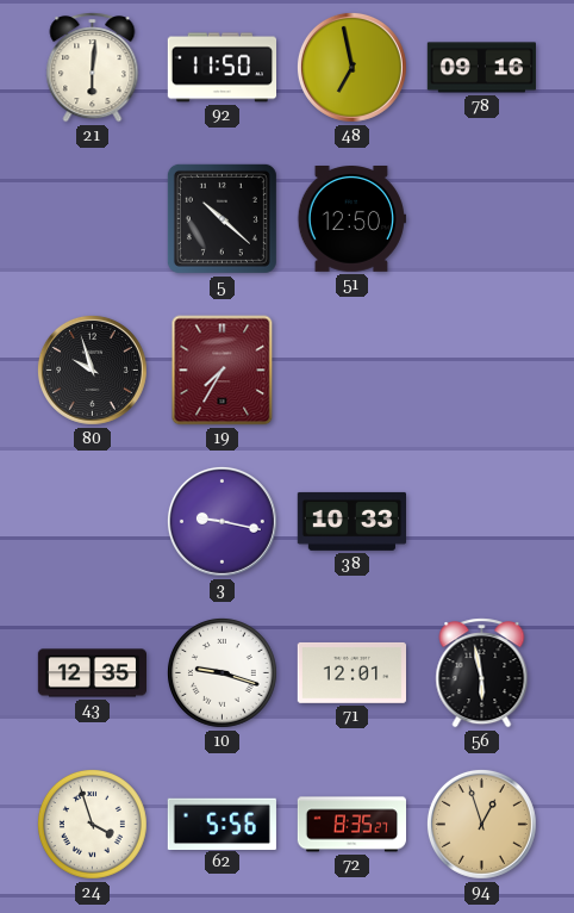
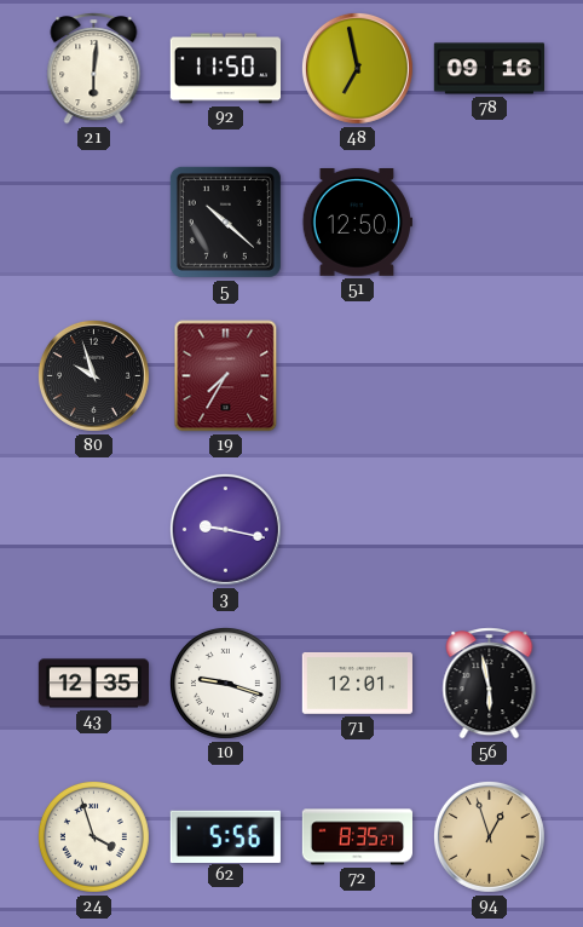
38: 10:33 -> none (351, 521)
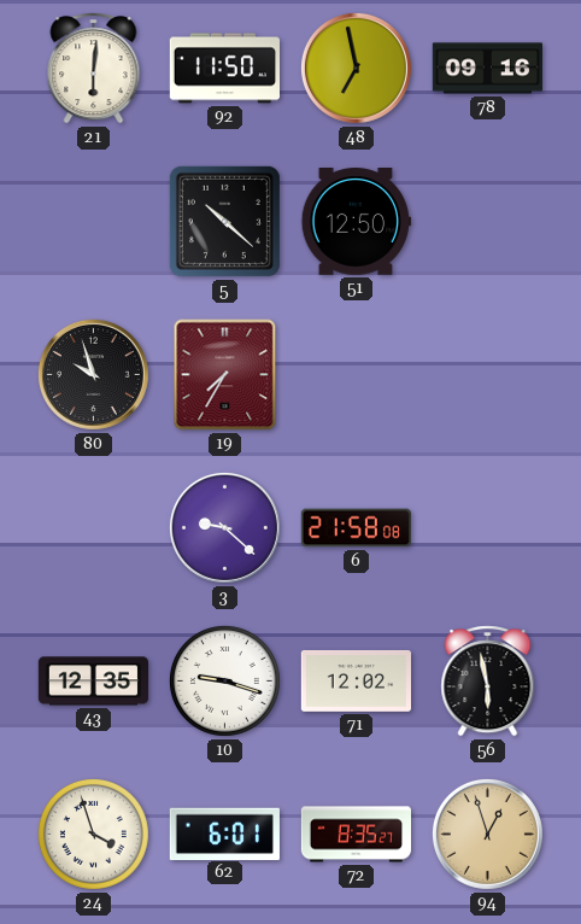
3: 9:17 -> 9:22 (224, 527)
6: none -> 21:58 (356, 528)
71: 12:01 -> 12:02 (356, 680)
62: 5:56 -> 6:01 (224, 834)
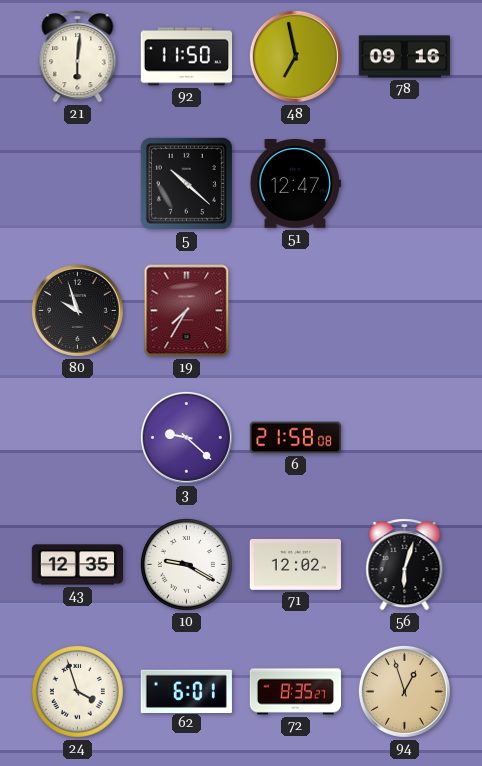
51: 12:50 -> 12:47 (295, 184)
10: 9:18 -> 9:20 (186, 564)
56: 5:58 -> 6:03 (405, 565)
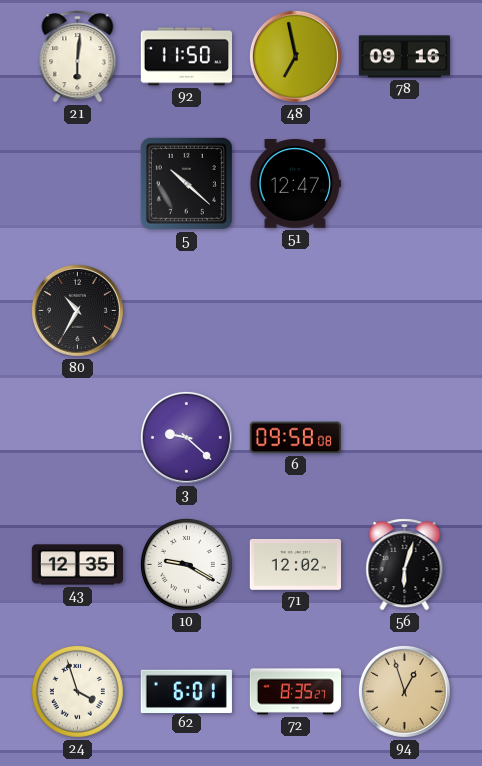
80: 9:57 -> 10:35 (77, 310)
19: 7:35 -> none (187, 311)
6: 21:58 -> 09:58 (295, 438)
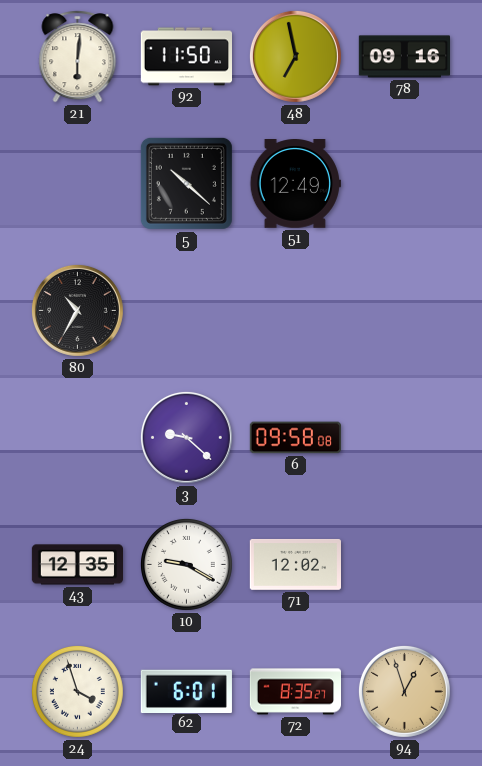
51: 12:47 -> 12:49 (295, 184)
56: 6:03 -> none (405, 565)
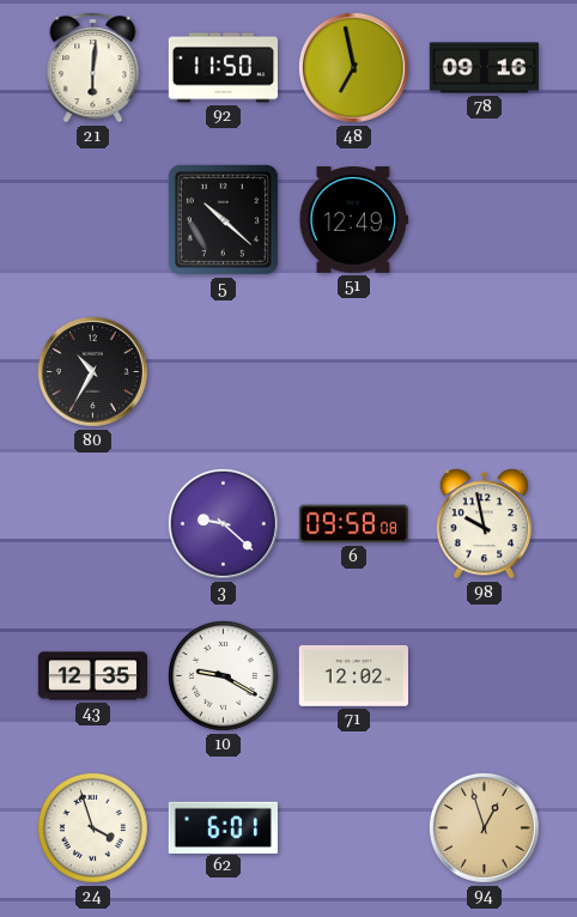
98: none -> 9:58 (485, 524)
72: 8:35 -> none (295, 692)
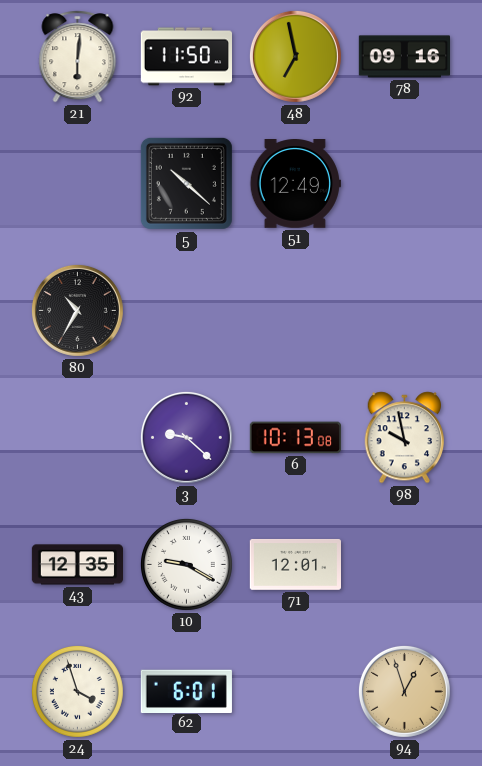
6: 09:58 -> 10:13 (295, 438)
71: 12:02 -> 12:01 (295, 564)
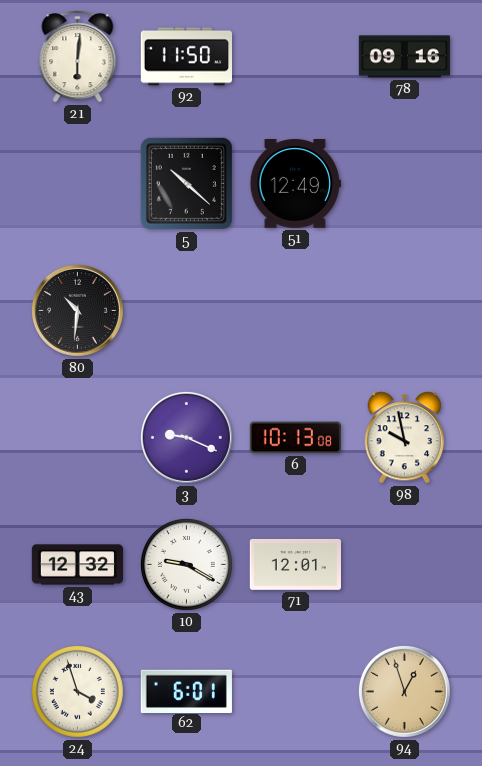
48: 6:58 -> none (295, 56)
80: 10:35 -> 10:31 (77, 310)
3: 9:22 -> 9:19 (186, 437)
43: 12:35 -> 12:32 (77, 565)
